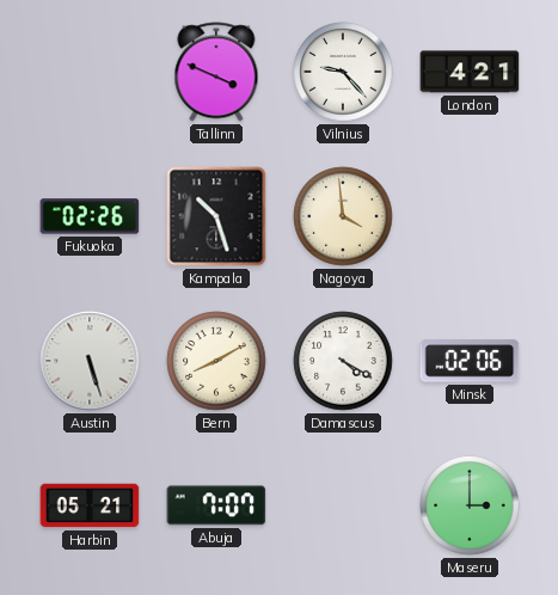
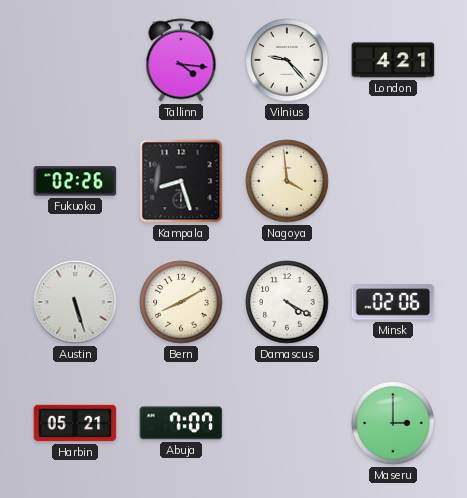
Tallinn: 3:49 -> 4:16 (181, 60)
Kampala: 10:27 -> 8:27 (181, 181)
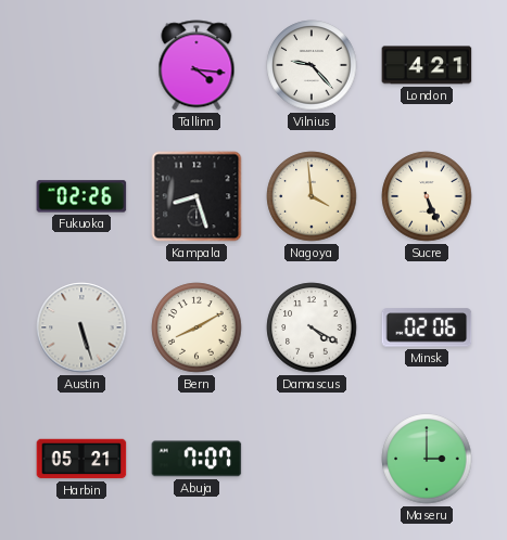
Sucre: none -> 5:26 (427, 196)
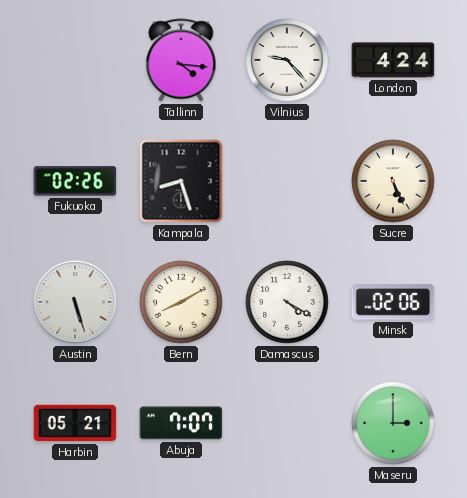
London: 4:21 -> 4:24 (393, 60)
Nagoya: 3:59 -> none (312, 196)
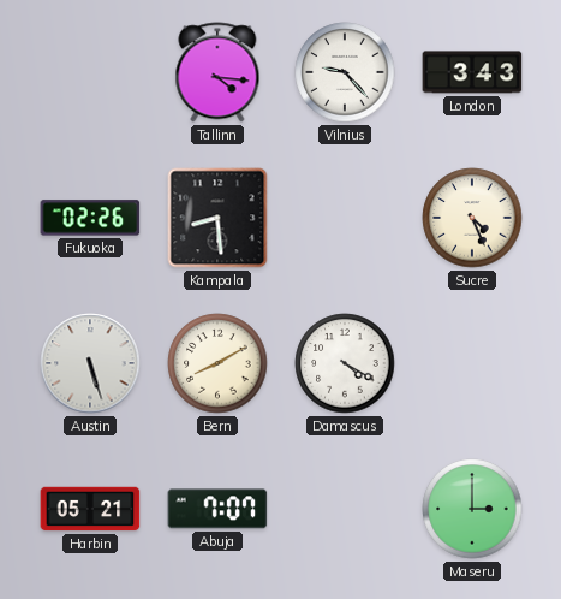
London: 4:24 -> 3:43 (472, 72)
Kampala: 8:27 -> 8:29 (217, 218)
Sucre: 5:26 -> 4:26 (472, 218)
Minsk: 02:06 -> none (393, 302)
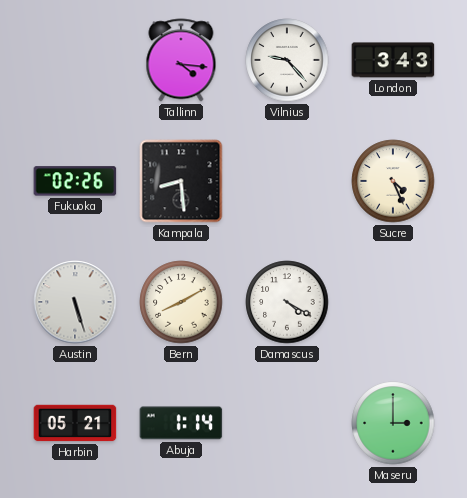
Abuja: 7:07 -> 1:14 (181, 423)
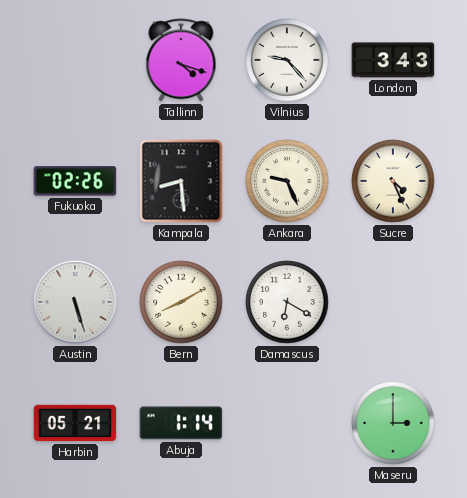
Tallinn: 4:16 -> 4:18 (181, 60)
Ankara: none -> 9:26 (287, 181)
Damascus: 4:20 -> 6:20 (287, 302)
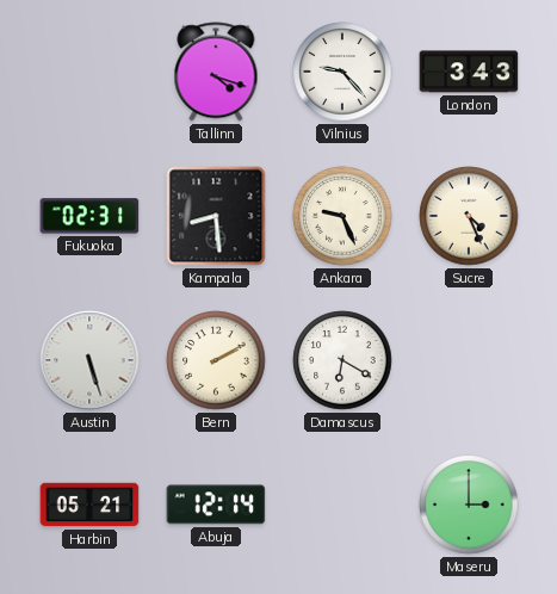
Fukuoka: 02:26 -> 02:31 (89, 216)
Bern: 8:10 -> 2:10 (216, 360)
Abuja: 1:14 -> 12:14 (216, 505)
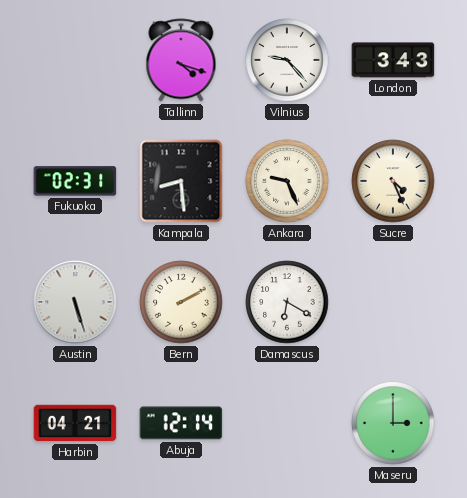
Harbin: 05:21 -> 04:21 (75, 423)
